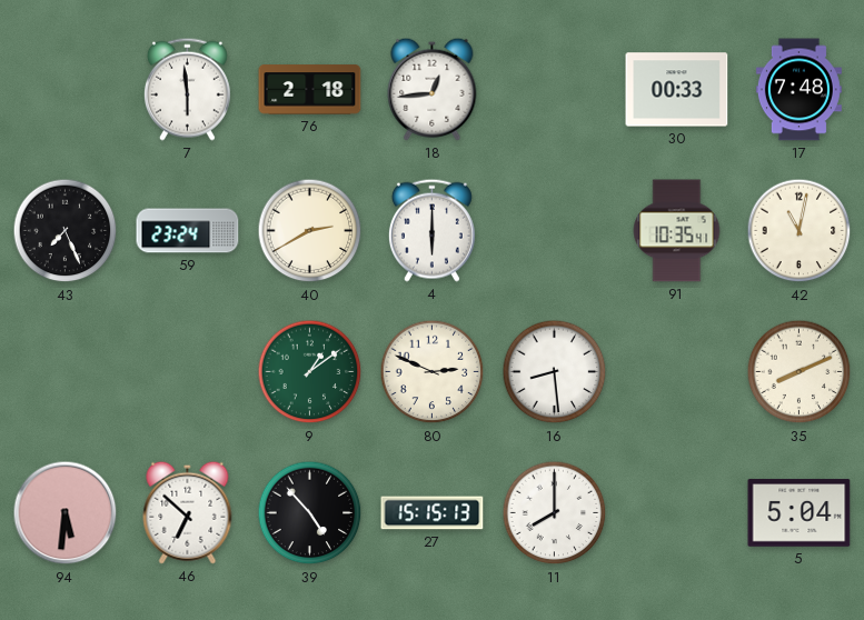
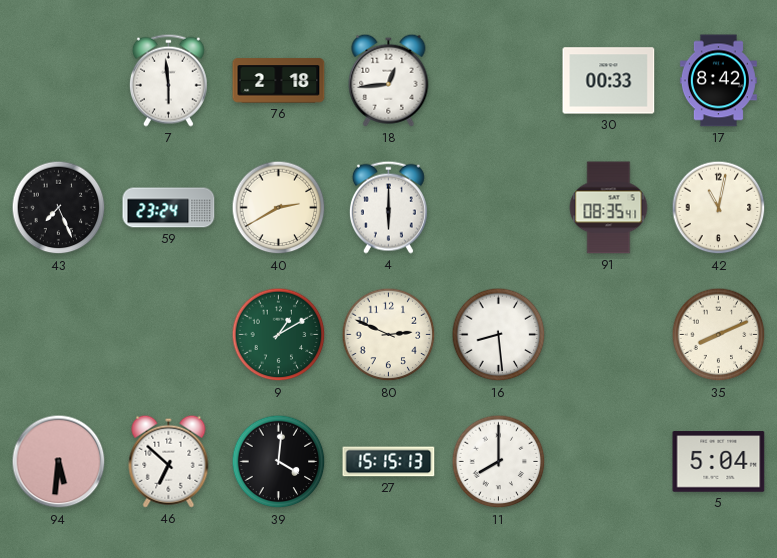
17: 7:48 -> 8:42 (718, 81)
91: 10:35 -> 08:35 (609, 208)
9: 1:09 -> 1:10 (279, 335)
39: 4:53 -> 4:01 (279, 462)
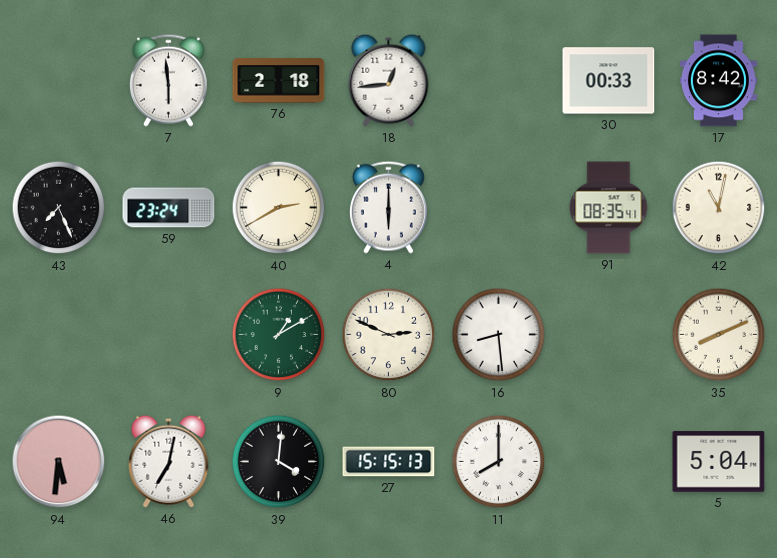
46: 6:52 -> 7:02 (169, 461)
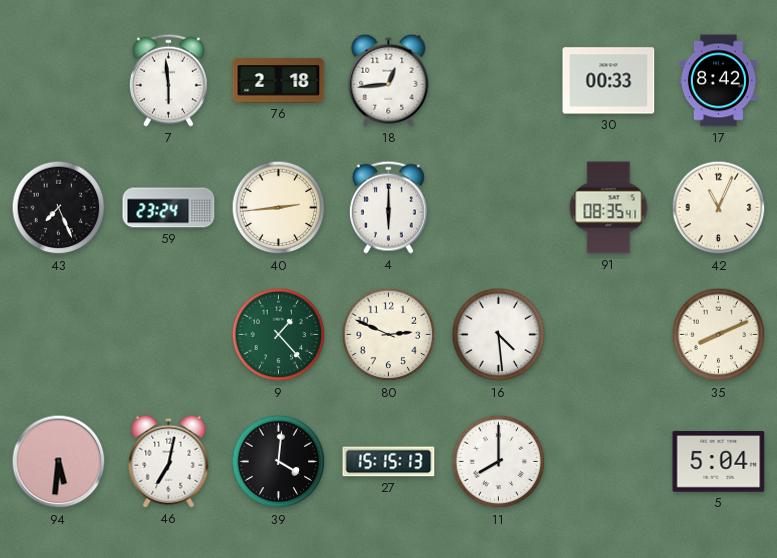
40: 2:40 -> 2:44 (279, 208)
42: 11:02 -> 11:04 (719, 208)
9: 1:10 -> 1:23 (279, 335)
16: 8:29 -> 4:29 (499, 335)
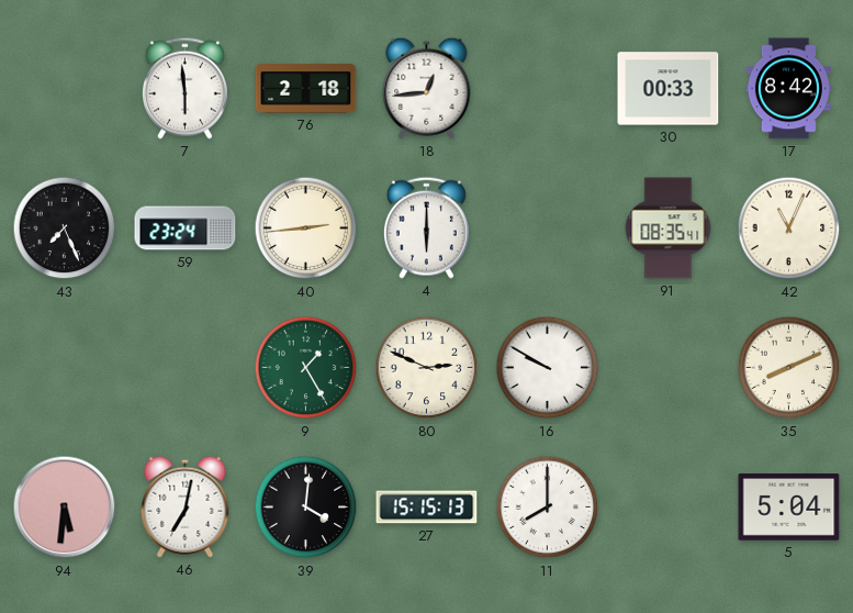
9: 1:23 -> 1:25 (306, 368)
16: 4:29 -> 9:50 (548, 368)
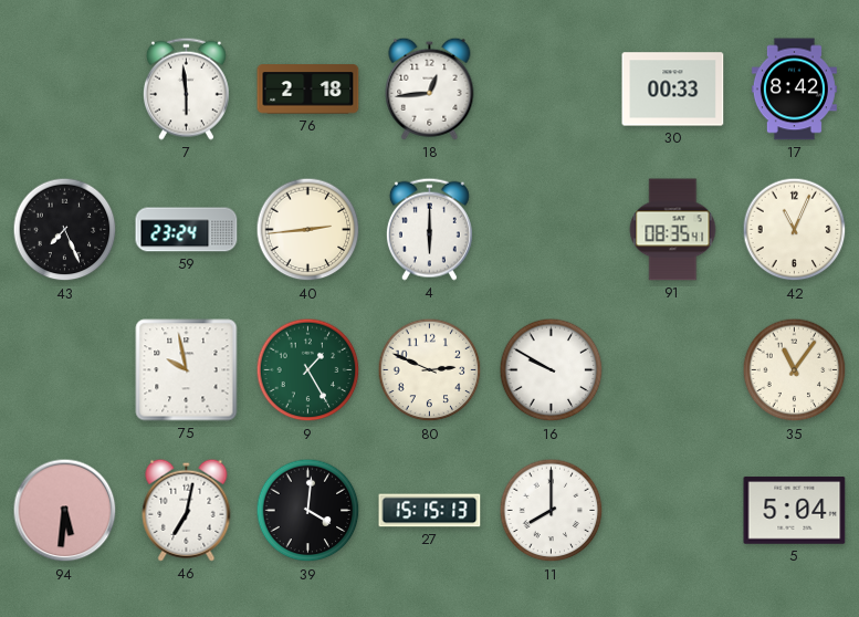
75: none -> 9:58 (187, 370)
35: 8:11 -> 11:06 (795, 370)
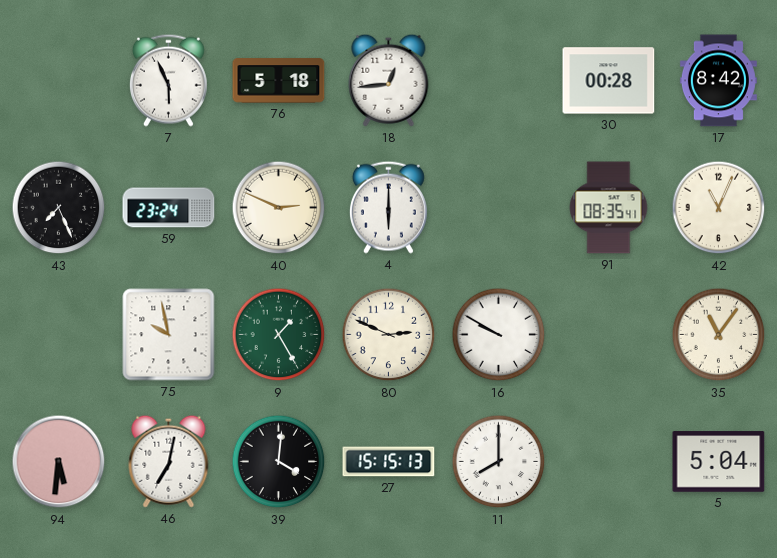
7: 5:59 -> 5:56 (168, 80)
76: 2:18 -> 5:18 (279, 81)
30: 00:33 -> 00:28 (609, 81)
40: 2:44 -> 2:49 (279, 208)
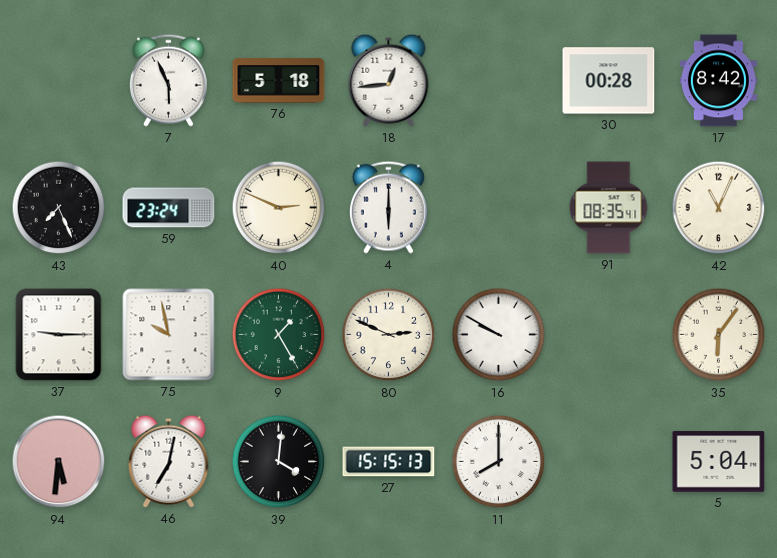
37: none -> 9:15 (59, 335)
35: 11:06 -> 6:06 (719, 335)
